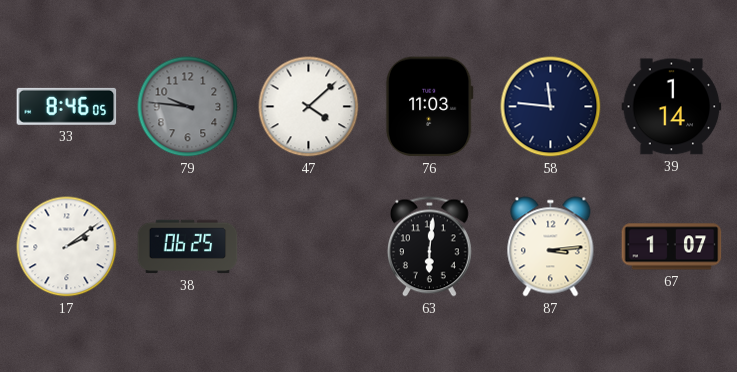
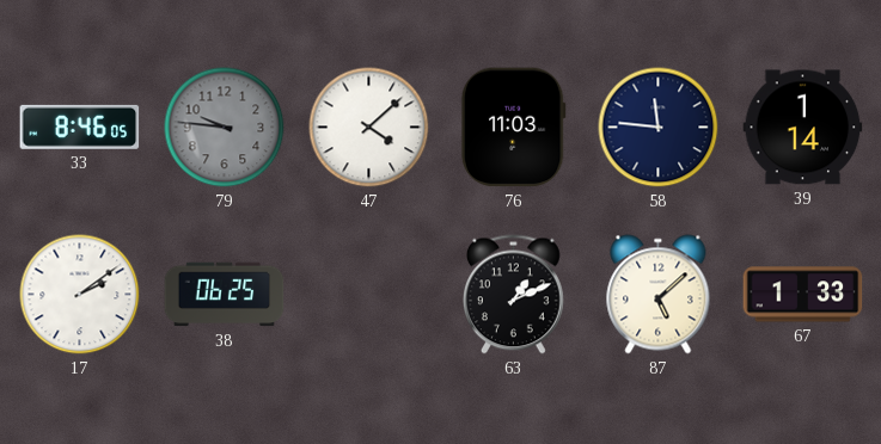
63: 6:01 -> 1:11 (514, 295)
87: 3:14 -> 5:08 (659, 295)
67: 1:07 -> 1:33 (803, 295)
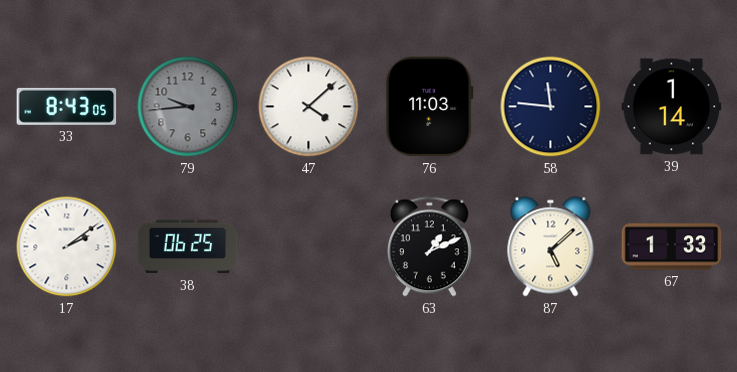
33: 8:46 -> 8:43 (67, 106)
79: 9:46 -> 9:44 (188, 107)
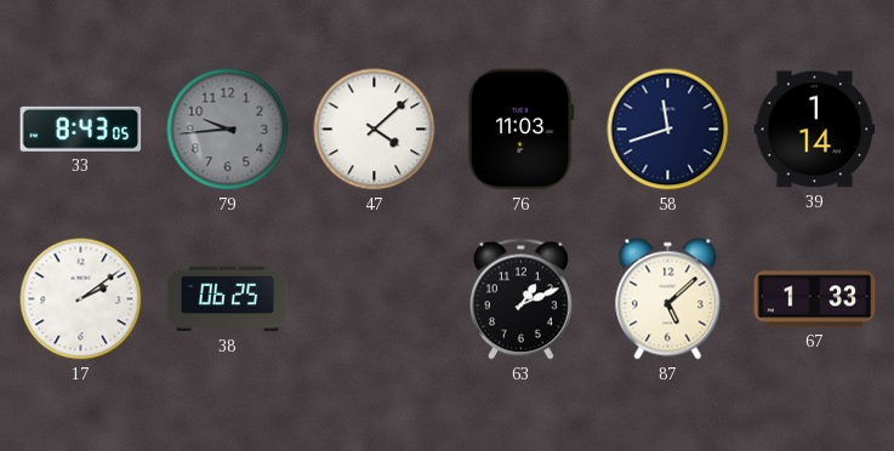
58: 11:46 -> 11:42 (668, 130)
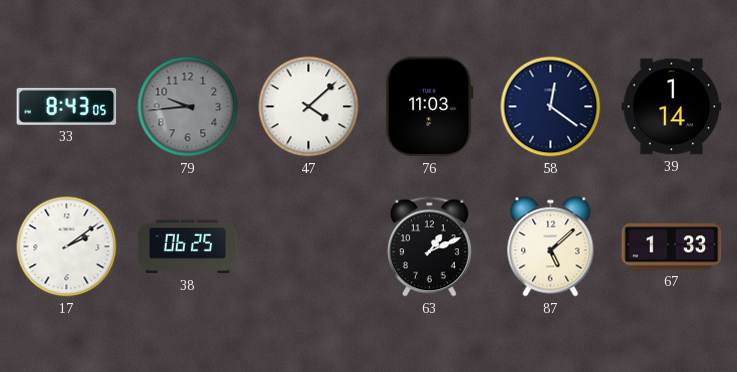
58: 11:42 -> 12:21 (551, 107)
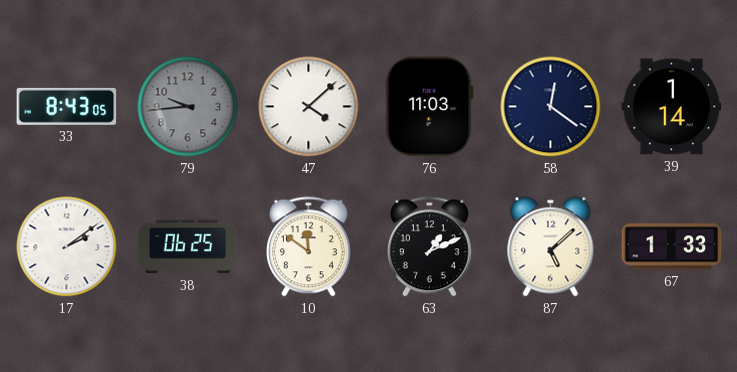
10: none -> 11:51 (309, 247)
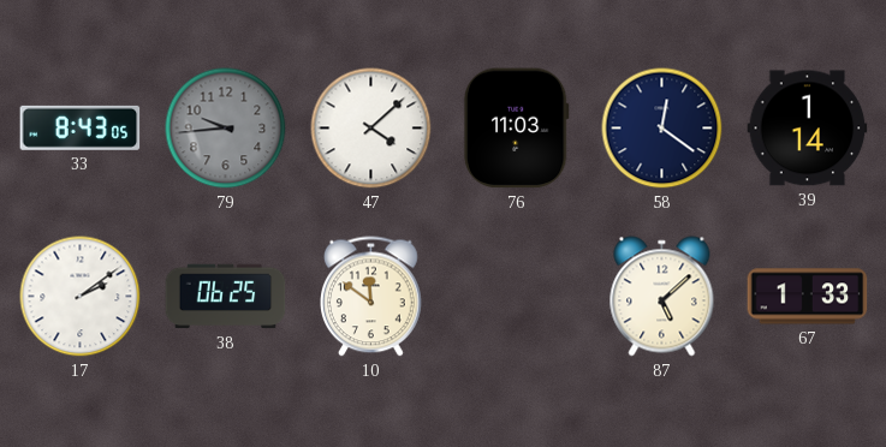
63: 1:11 -> none (430, 247)
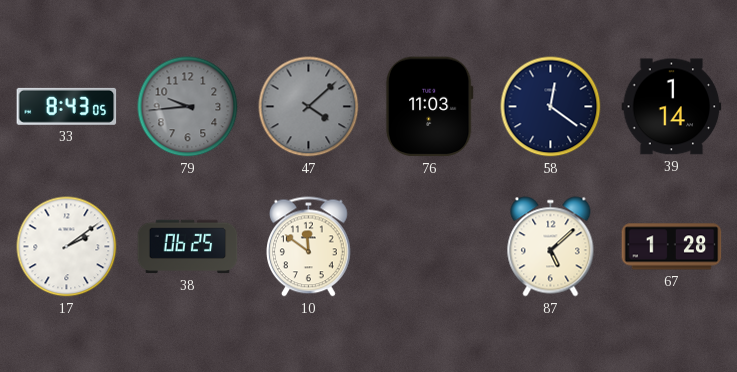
47 dial: white -> grey (309, 107)
67: 1:33 -> 1:28 (672, 247)
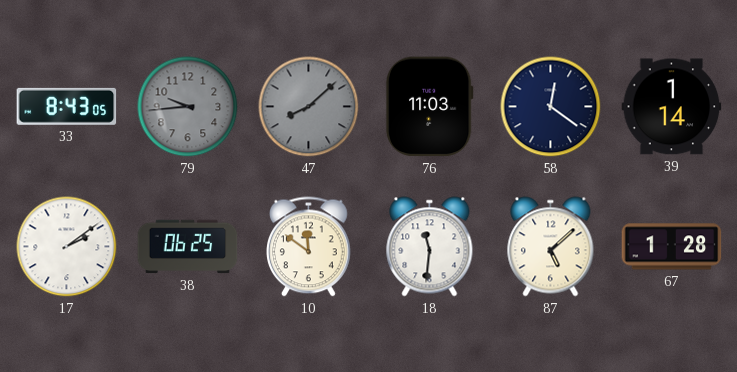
47: 4:08 -> 8:08 (309, 107)
18: none -> 11:31 (430, 247)
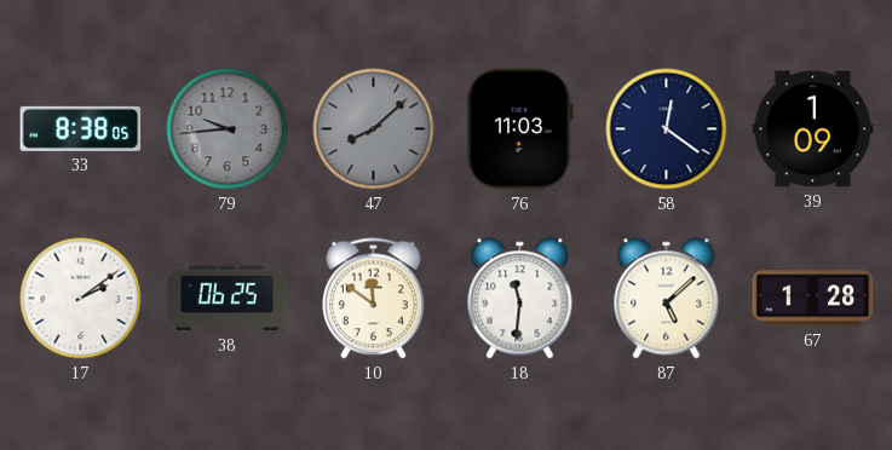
33: 8:43 -> 8:38 (81, 128)
39: 1:14 -> 1:09 (813, 129)
